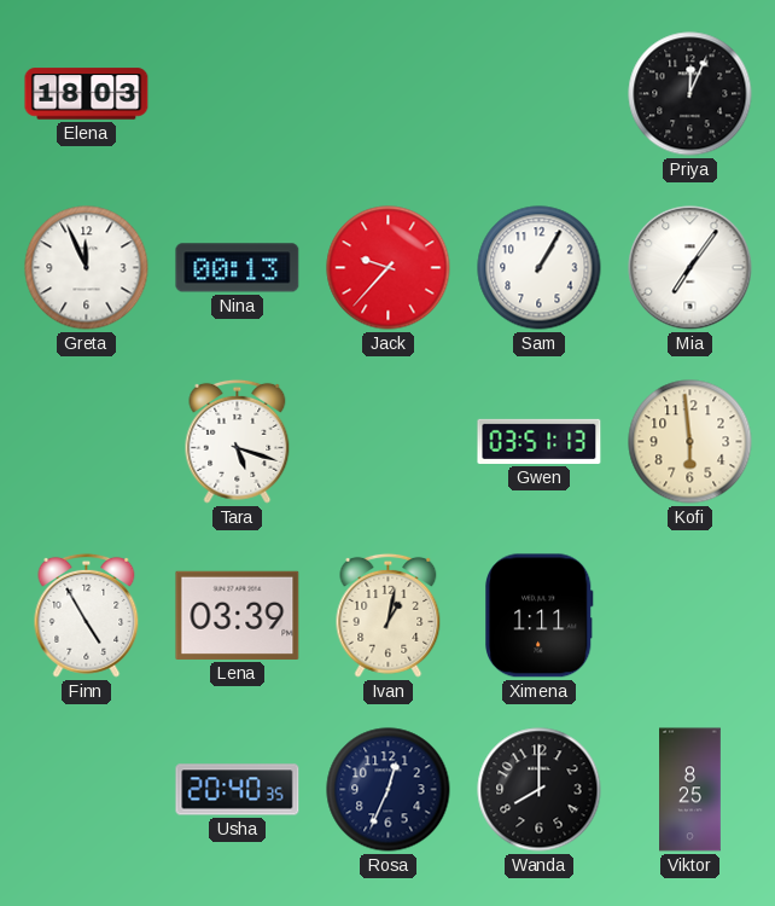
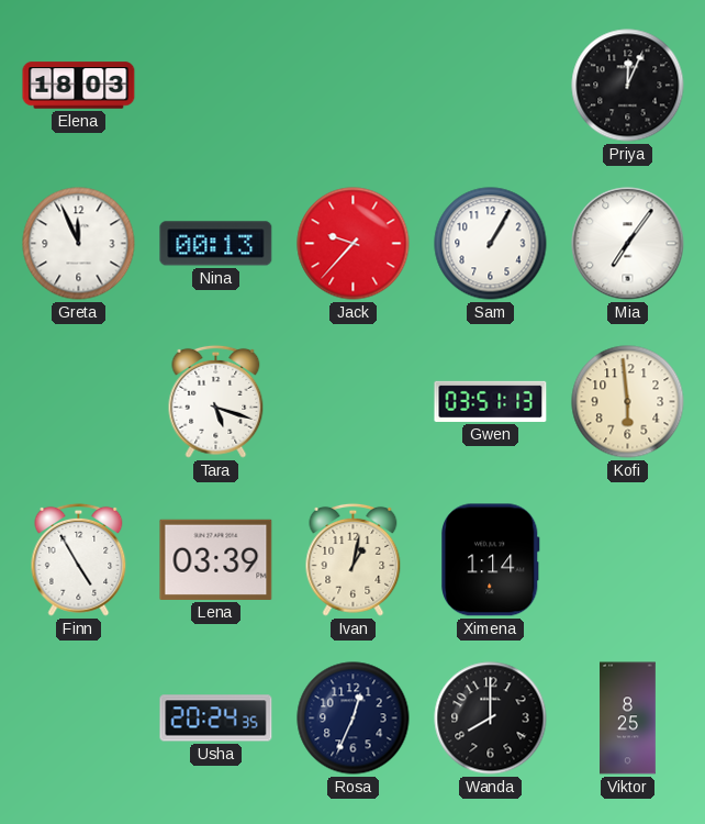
Ximena: 1:11 -> 1:14 (490, 560)
Usha: 20:40 -> 20:24 (216, 719)
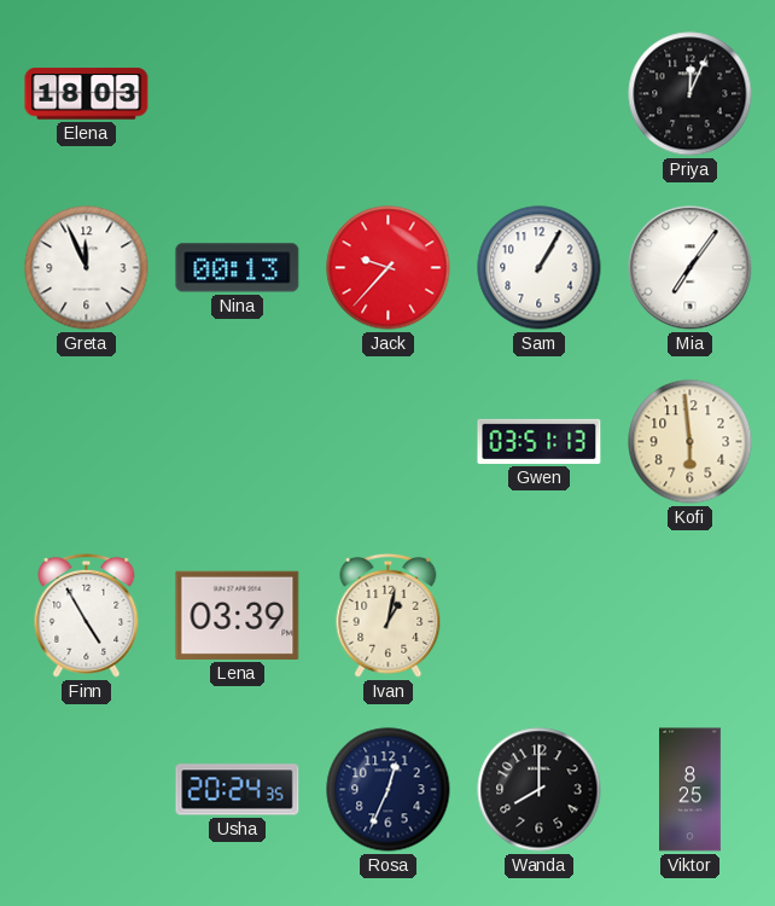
Tara: 5:18 -> none (216, 401)
Ximena: 1:14 -> none (490, 560)
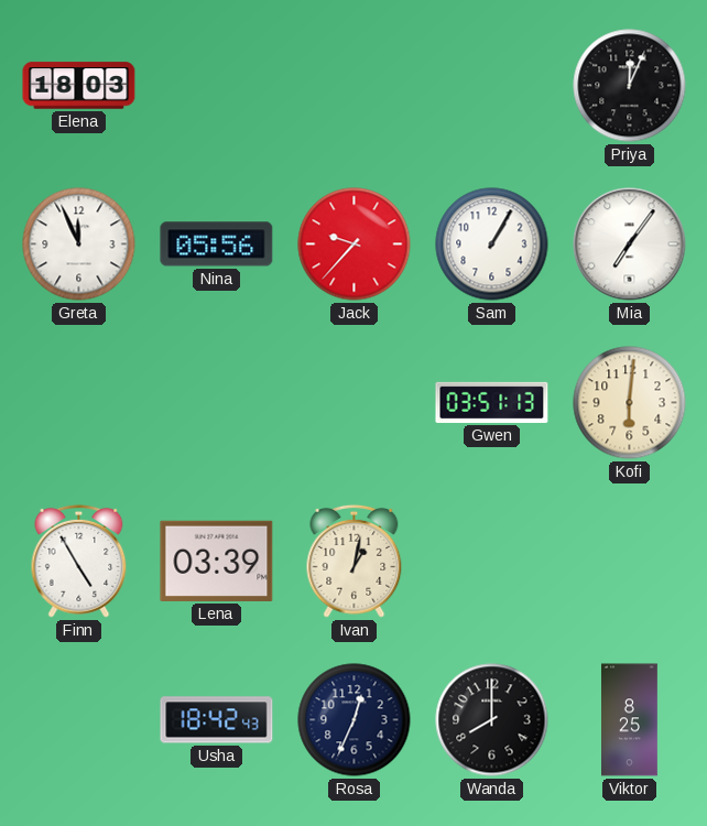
Nina: 00:13 -> 05:56 (217, 244)
Kofi: 5:59 -> 6:01 (630, 403)
Usha: 20:24 -> 18:42 (217, 720)
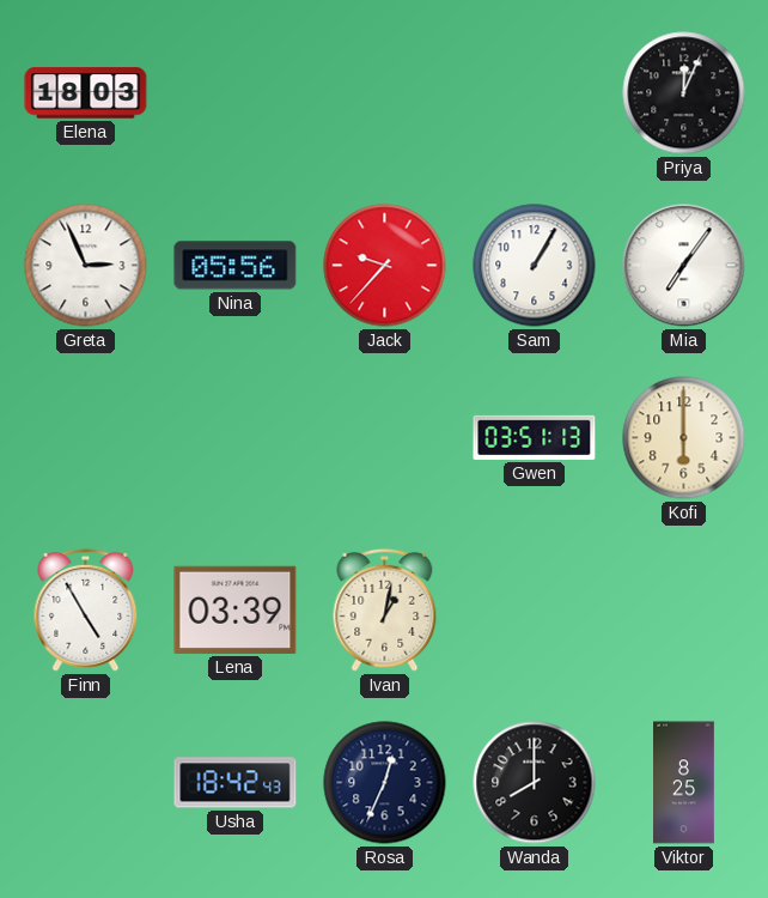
Greta: 11:56 -> 2:56 (86, 266)
Kofi: 6:01 -> 6:00 (684, 438)
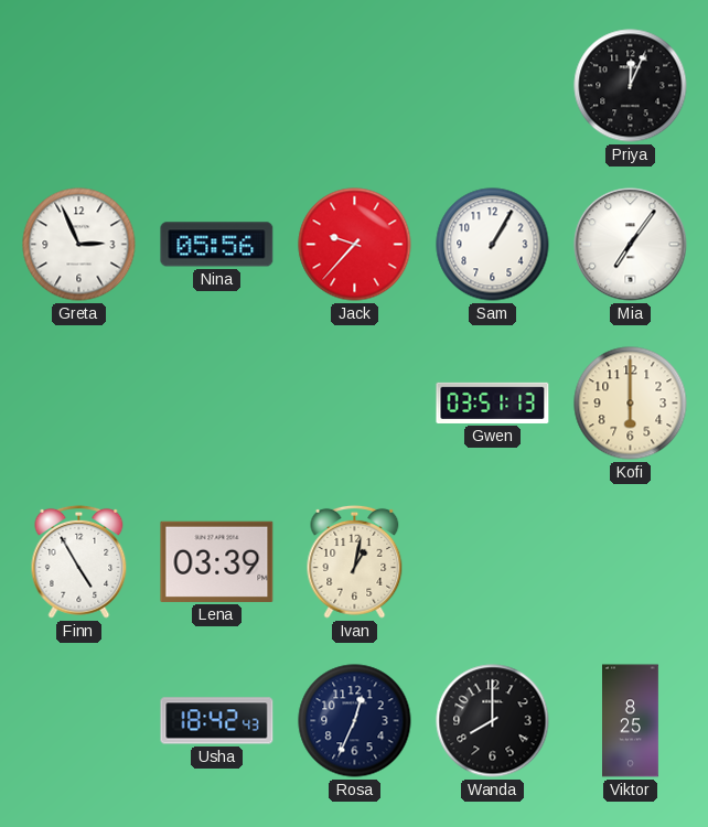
Elena: 18:03 -> none (86, 93)
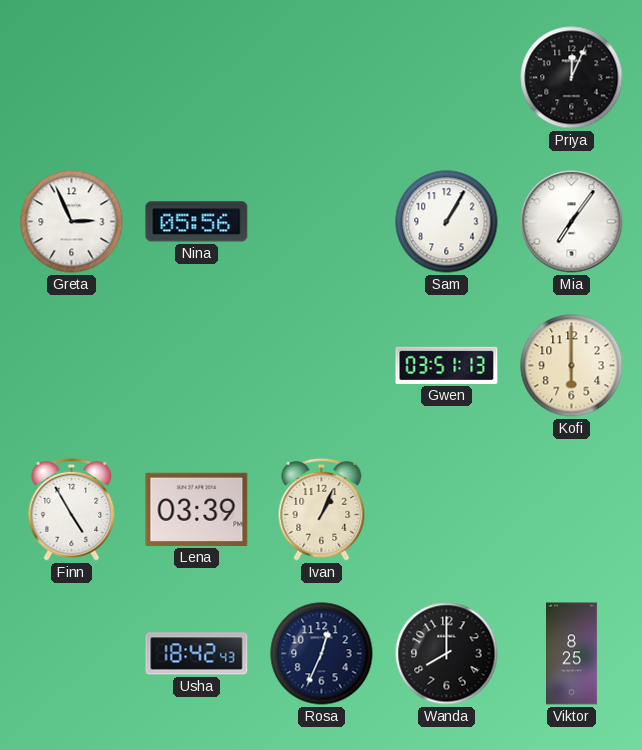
Jack: 9:37 -> none (355, 245)
Ivan: 1:02 -> 1:04 (322, 509)
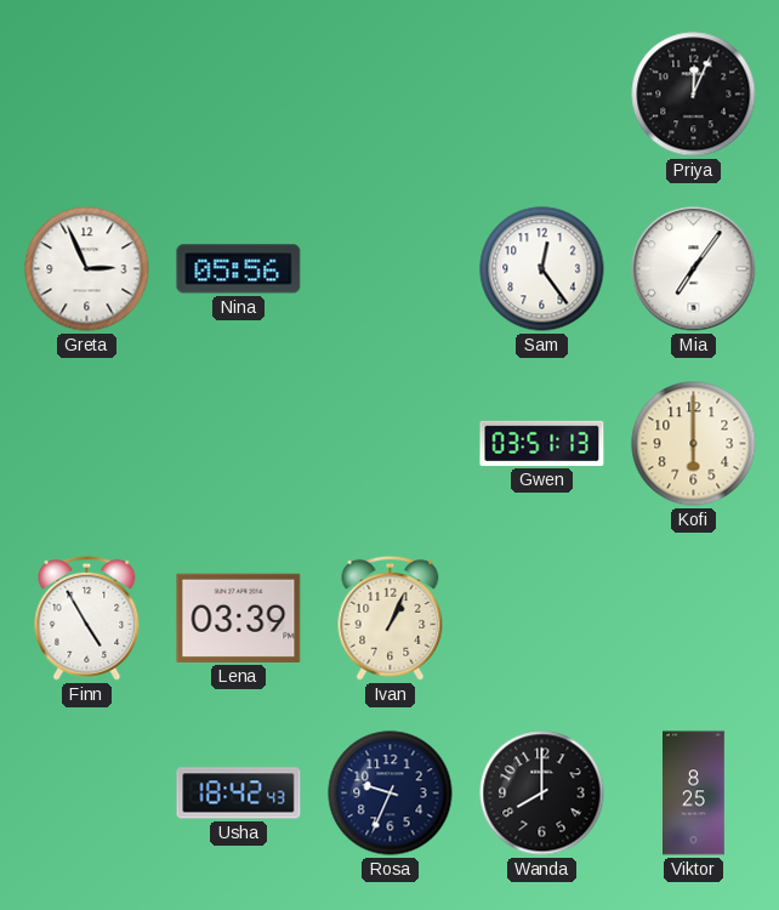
Sam: 1:05 -> 12:24 (542, 269)
Rosa: 12:34 -> 9:34 (391, 794)
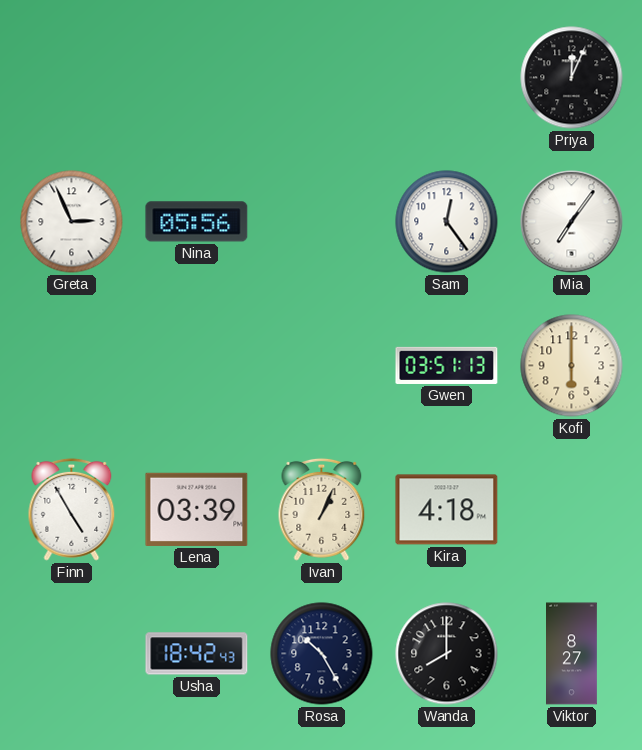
Kira: none -> 4:18 (447, 510)
Rosa: 9:34 -> 10:25 (322, 654)
Viktor: 8:25 -> 8:27 (572, 654)
